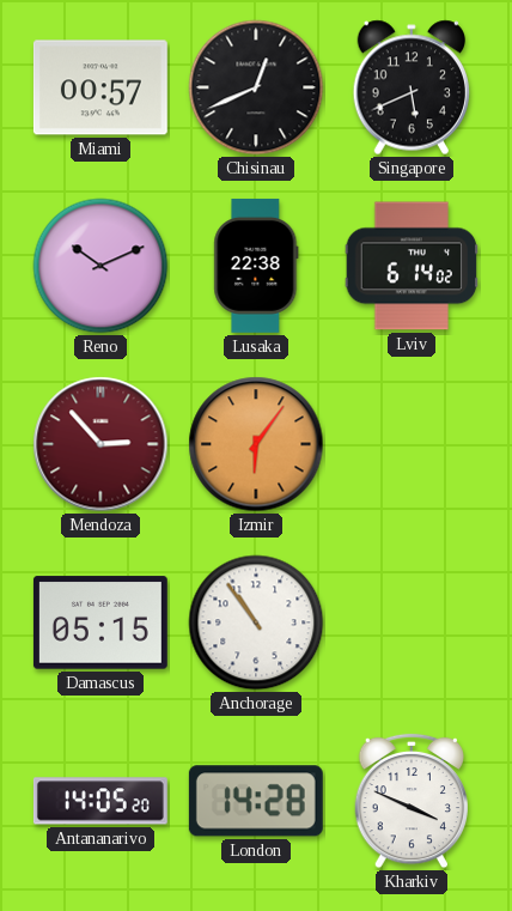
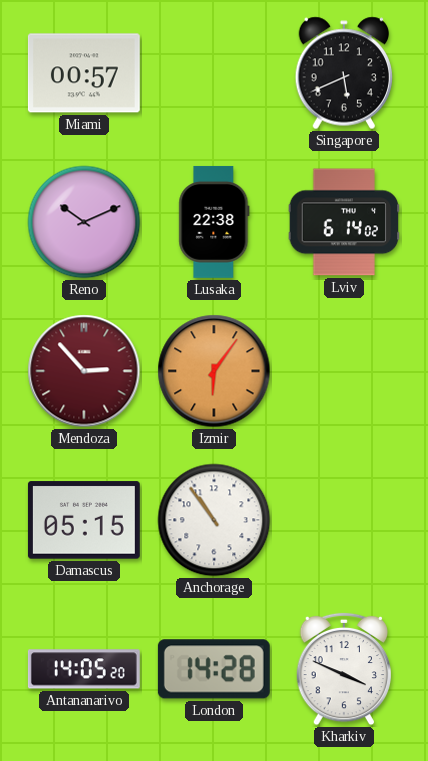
Chisinau: 12:41 -> none (256, 87)
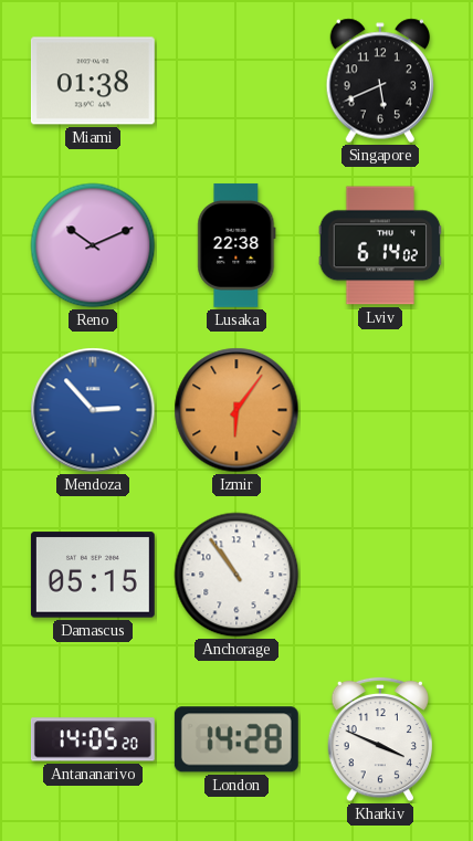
Miami: 00:57 -> 01:38 (93, 81)
Mendoza dial: burgundy -> blue (93, 410)
